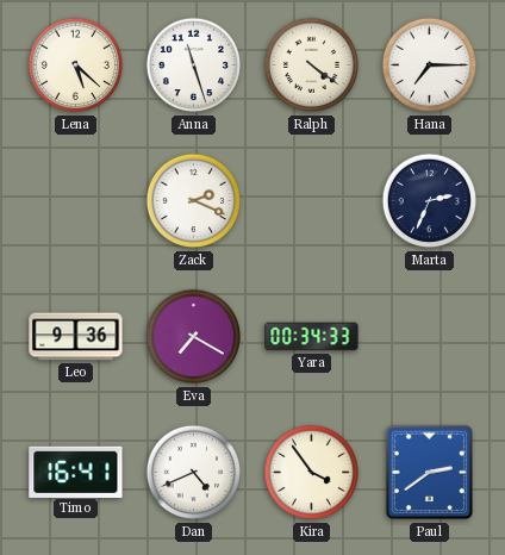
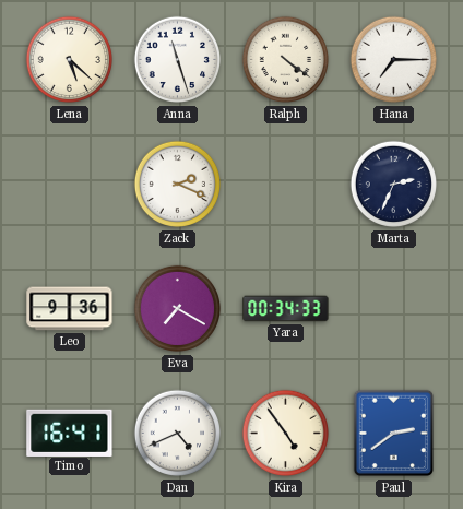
Kira: 3:54 -> 4:54 (286, 434)
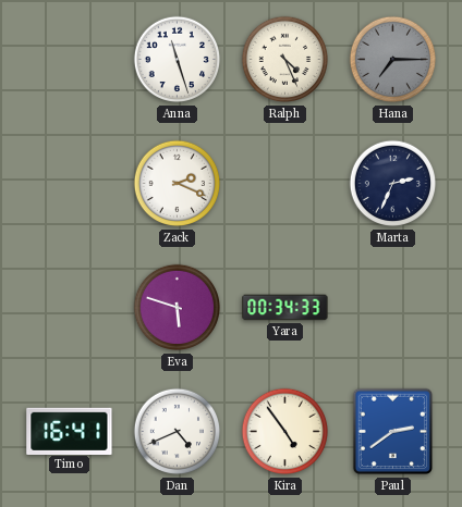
Lena: 5:22 -> none (70, 60)
Ralph: 4:21 -> 4:26 (285, 60)
Hana dial: white -> grey (393, 60)
Leo: 9:36 -> none (70, 309)
Eva: 7:20 -> 5:48 (178, 308)
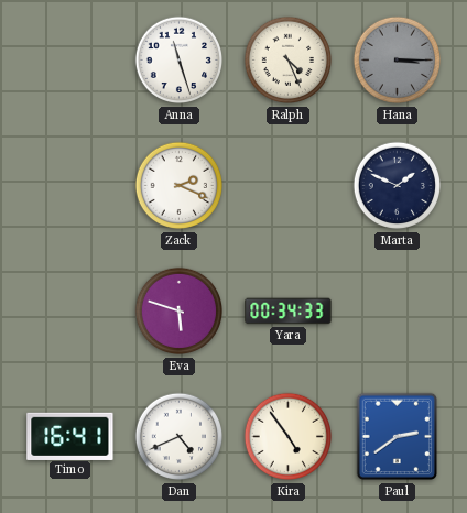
Hana: 7:15 -> 3:15 (398, 61)
Marta: 2:34 -> 1:49 (398, 186)
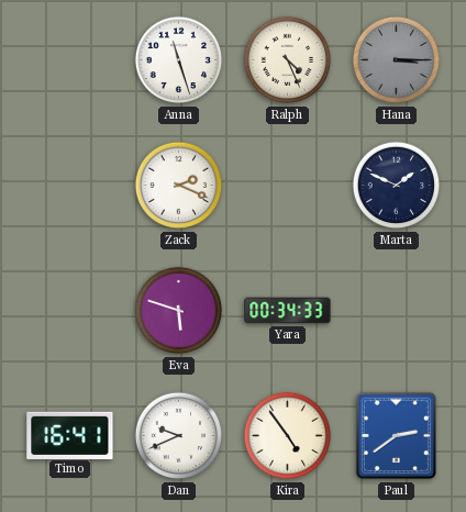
Dan: 4:41 -> 9:41 (179, 436)
